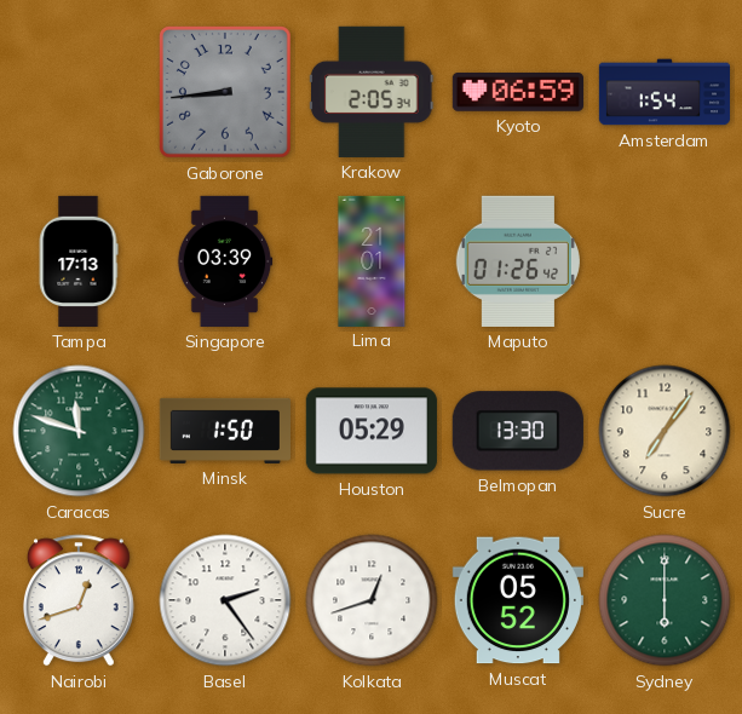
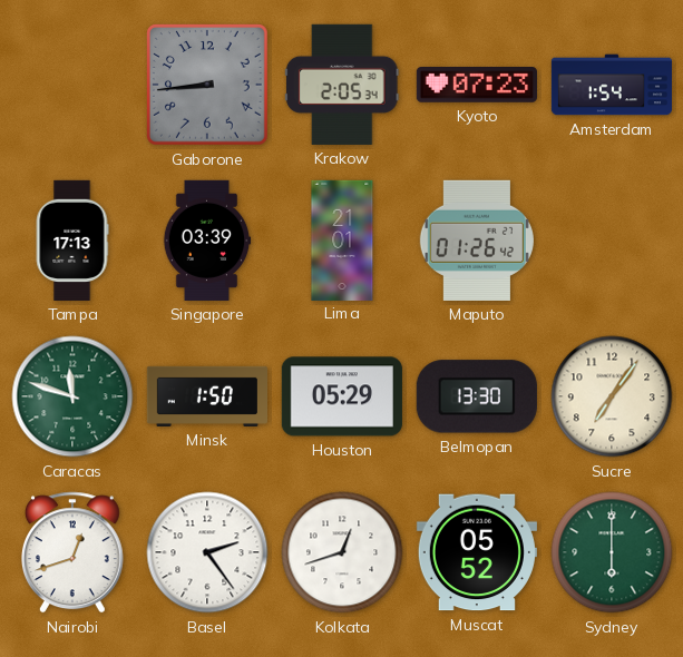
Kyoto: 06:59 -> 07:23 (477, 86)
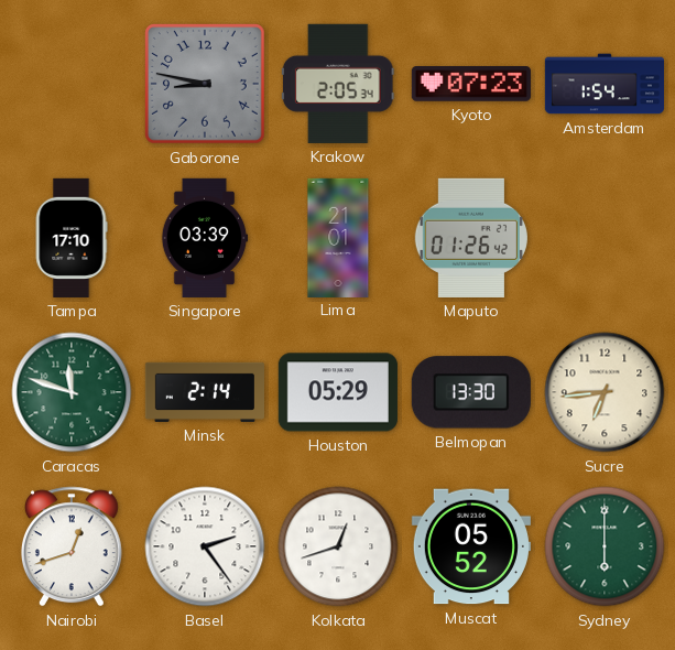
Gaborone: 8:44 -> 8:47 (205, 84)
Tampa: 17:13 -> 17:10 (72, 238)
Minsk: 1:50 -> 2:14 (204, 392)
Sucre: 7:06 -> 6:44 (605, 392)
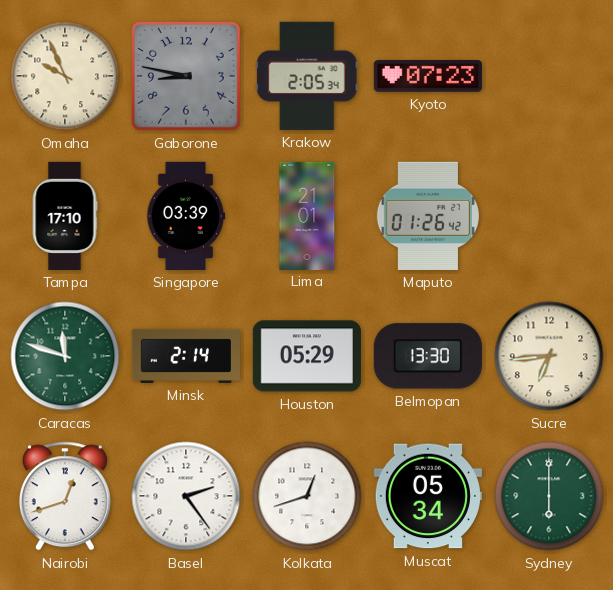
Omaha: none -> 9:56 (65, 76)
Amsterdam: 1:54 -> none (603, 84)
Muscat: 05:52 -> 05:34 (428, 496)
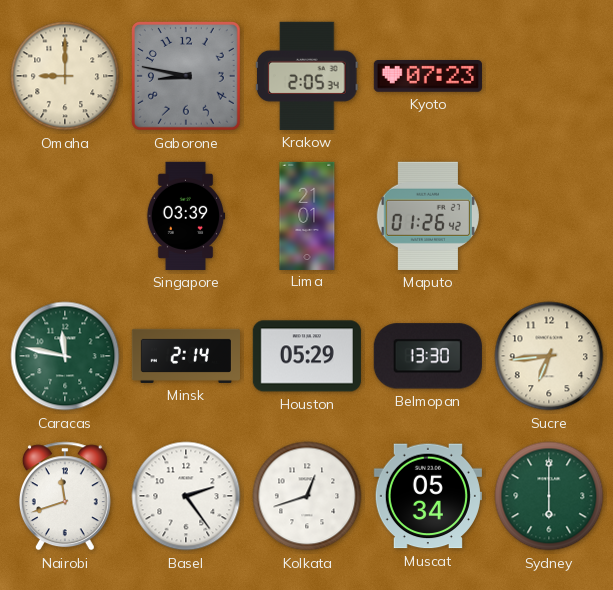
Omaha: 9:56 -> 9:00 (65, 76)
Tampa: 17:10 -> none (65, 216)
Caracas: 11:48 -> 11:47 (65, 356)
Nairobi: 12:42 -> 11:42 (65, 496)
